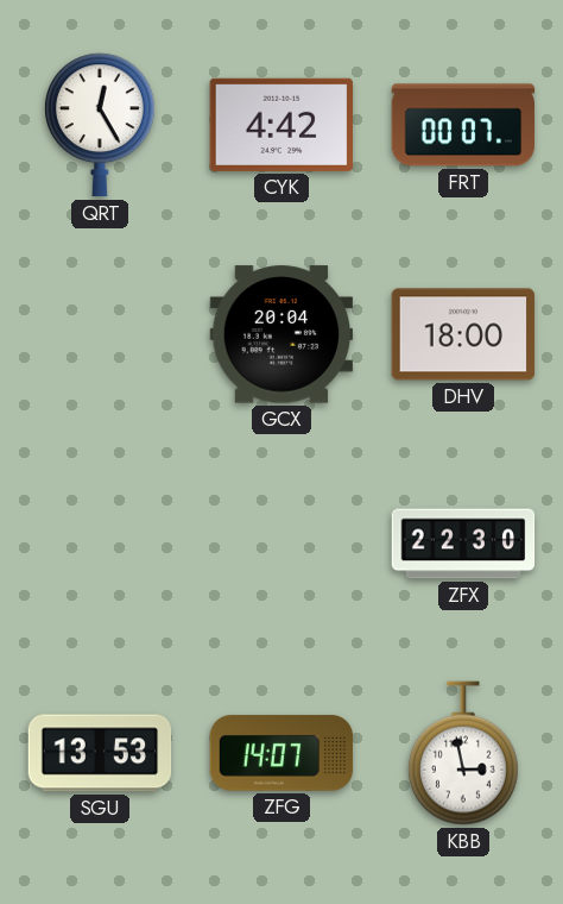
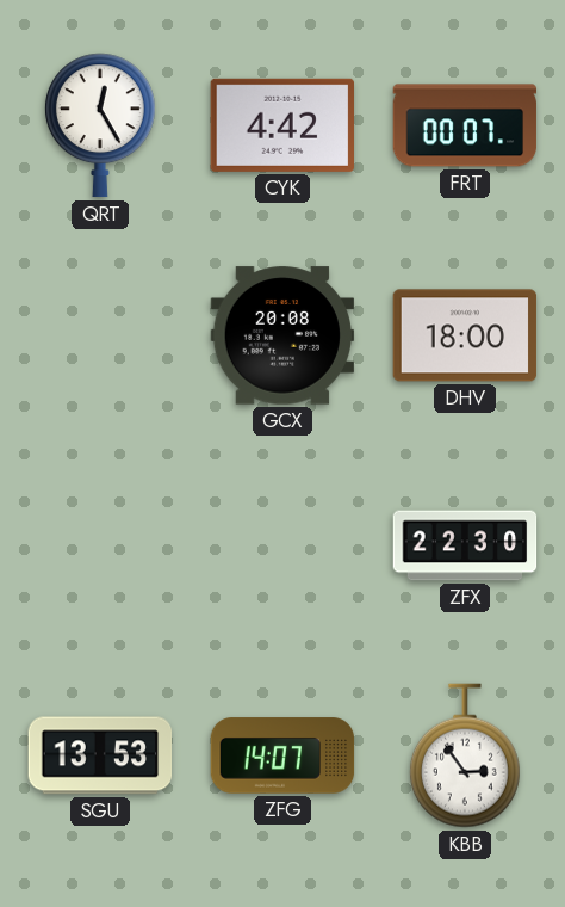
GCX: 20:04 -> 20:08 (282, 335)
KBB: 2:58 -> 2:54 (465, 755)
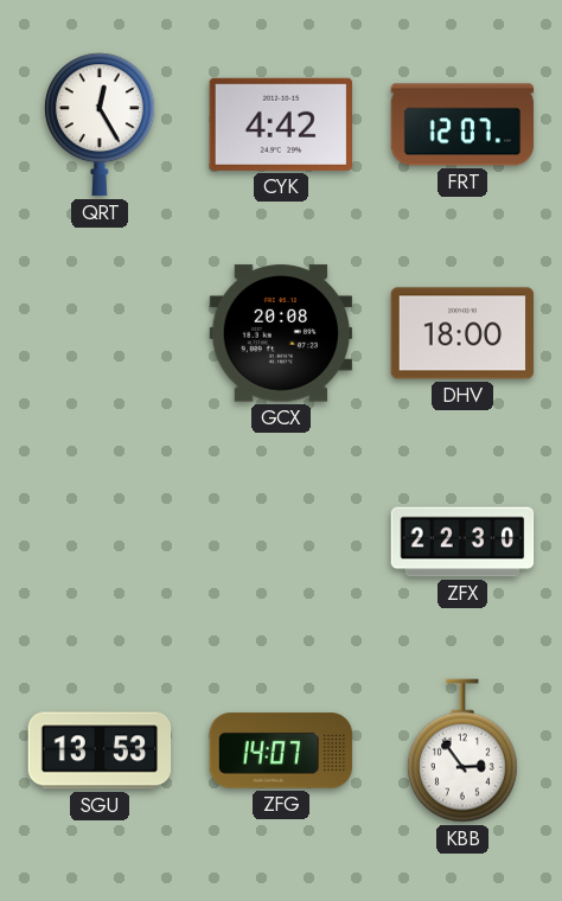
FRT: 00:07 -> 12:07 (462, 124)
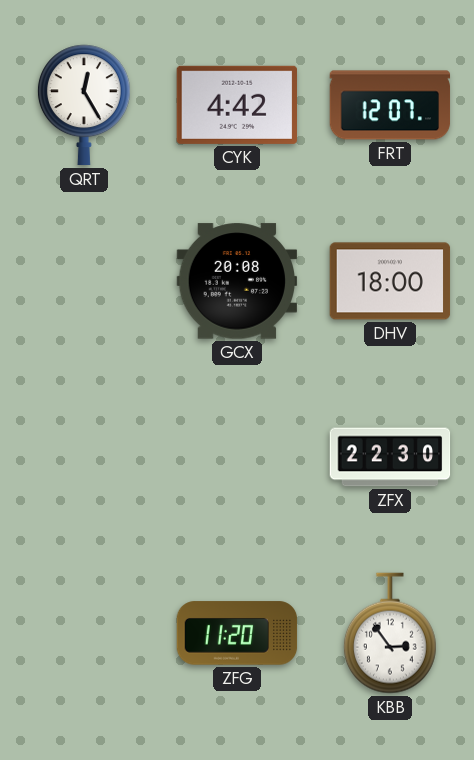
SGU: 13:53 -> none (100, 750)
ZFG: 14:07 -> 11:20 (237, 633)
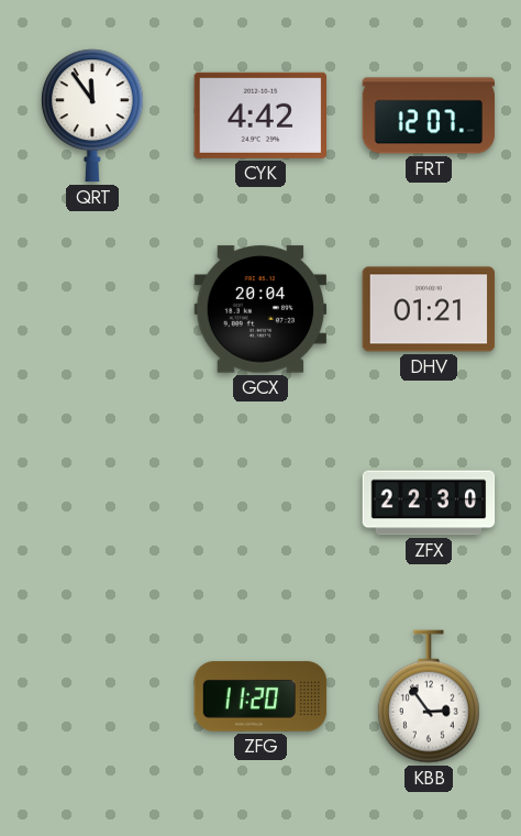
QRT: 12:25 -> 11:54 (92, 116)
GCX: 20:08 -> 20:04 (260, 309)
DHV: 18:00 -> 01:21 (429, 309)
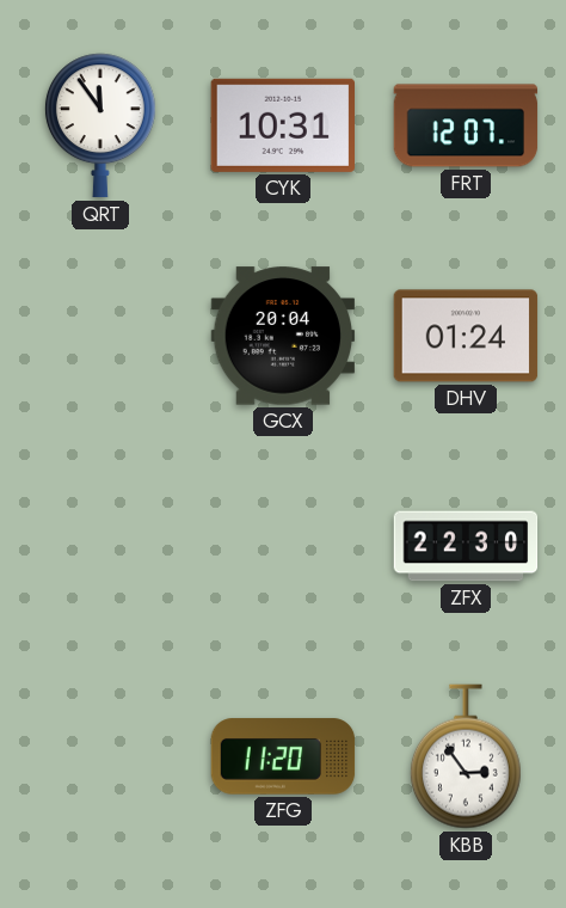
CYK: 4:42 -> 10:31 (282, 125)
DHV: 01:21 -> 01:24 (466, 336)
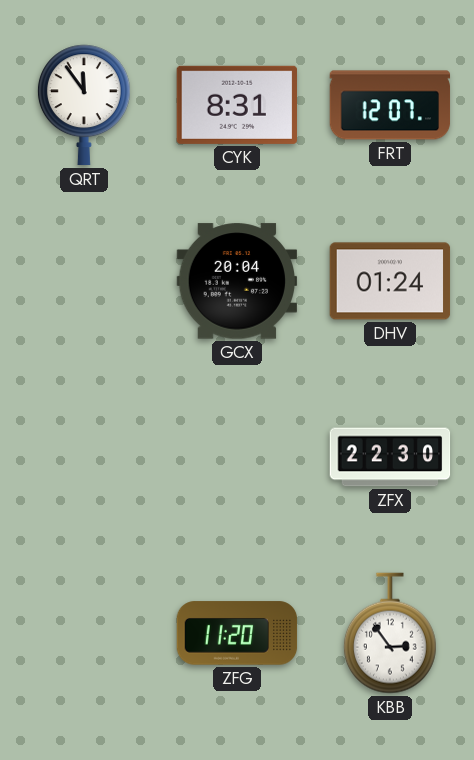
CYK: 10:31 -> 8:31 (236, 105)
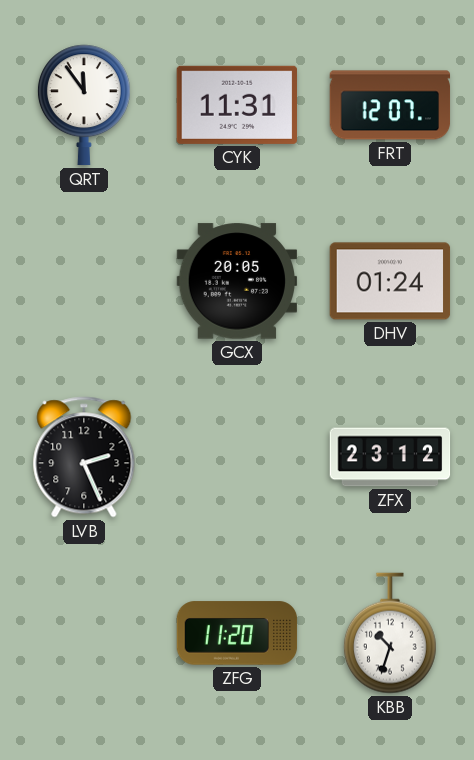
CYK: 8:31 -> 11:31 (236, 105)
GCX: 20:04 -> 20:05 (237, 281)
LVB: none -> 2:26 (84, 457)
ZFX: 22:30 -> 23:12 (390, 457)
KBB: 2:54 -> 10:33 (390, 633)
